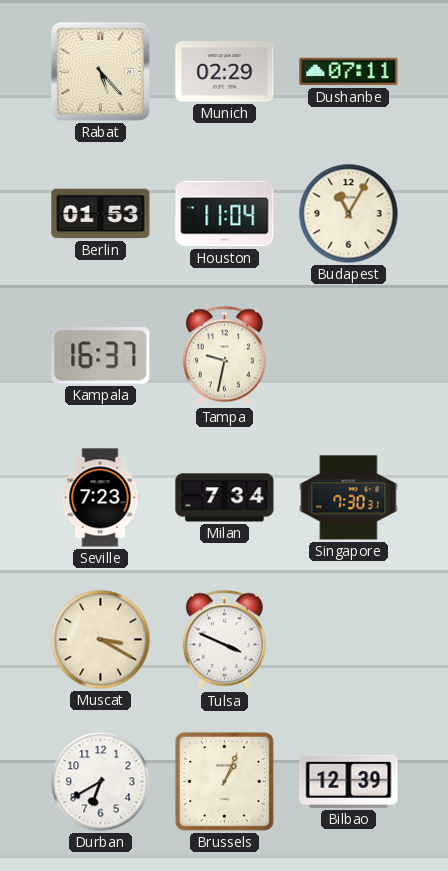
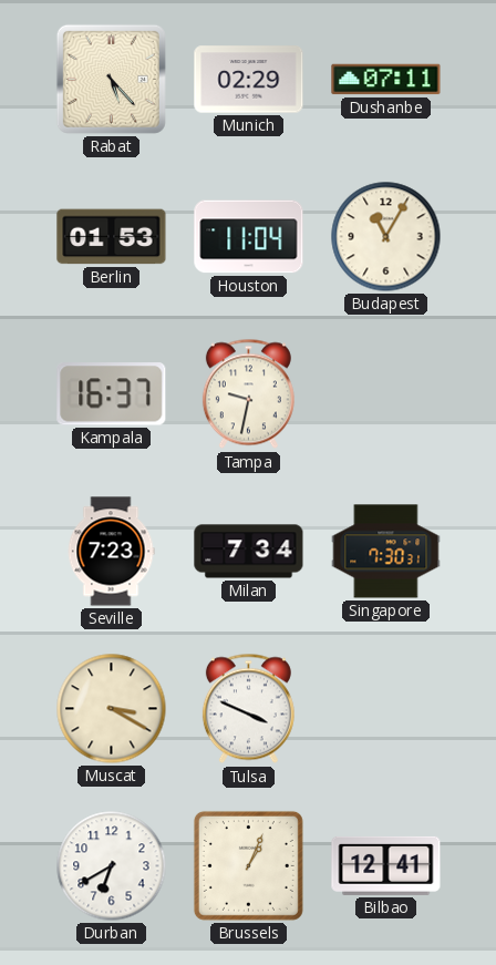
Bilbao: 12:39 -> 12:41 (386, 865)
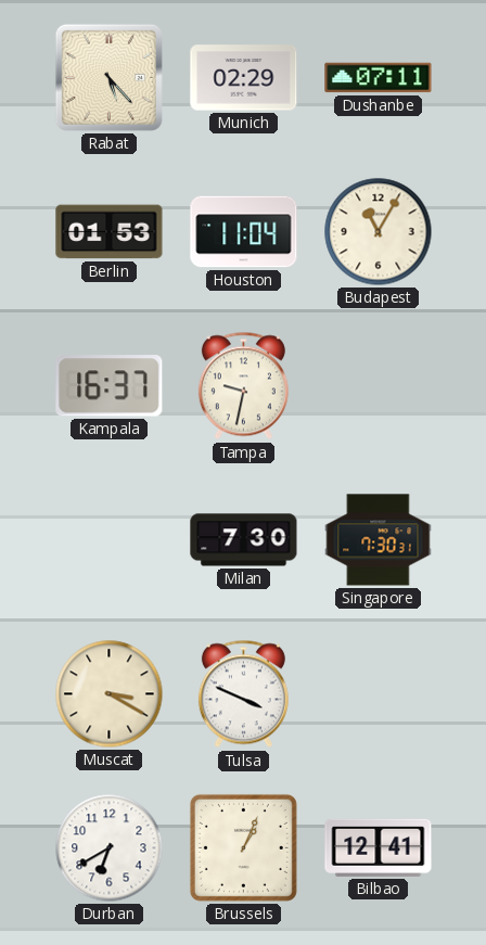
Seville: 7:23 -> none (111, 552)
Milan: 7:34 -> 7:30 (244, 540)
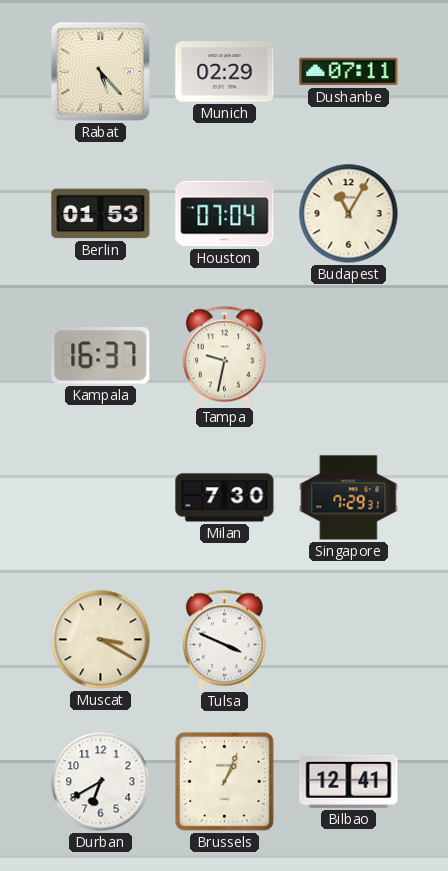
Houston: 11:04 -> 07:04 (225, 214)
Singapore: 7:30 -> 7:29 (349, 498)
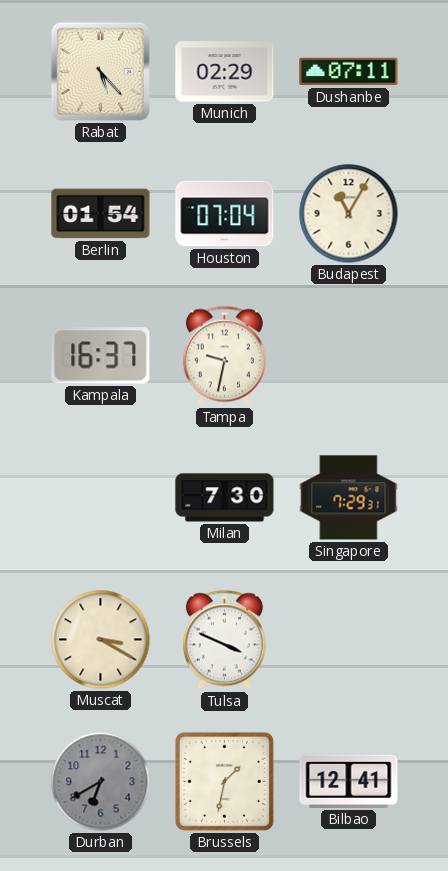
Berlin: 01:53 -> 01:54 (101, 214)
Durban dial: white -> grey (101, 782)
Brussels: 1:04 -> 1:32 (224, 781)
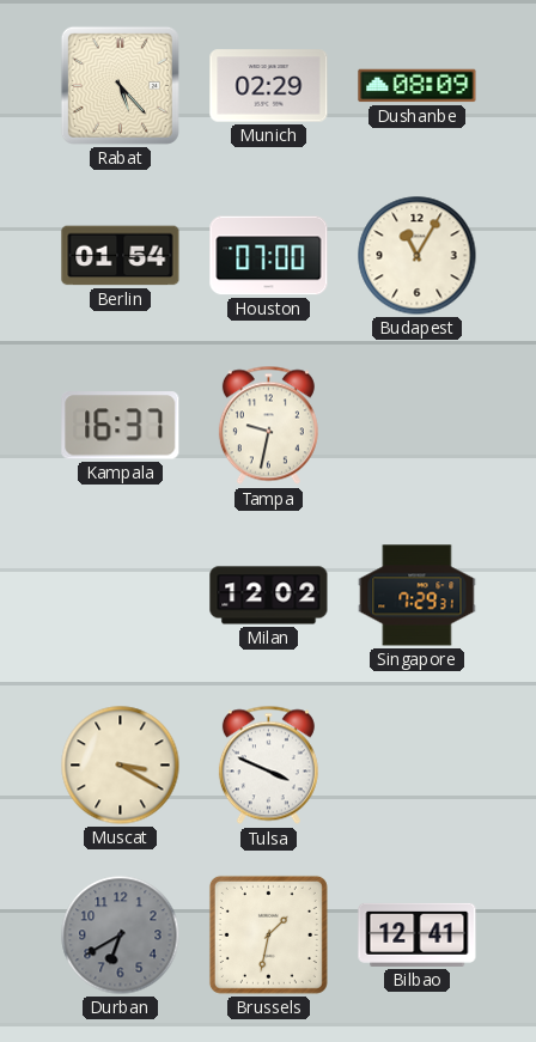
Dushanbe: 07:11 -> 08:09 (418, 86)
Houston: 07:04 -> 07:00 (269, 256)
Milan: 7:30 -> 12:02 (269, 596)
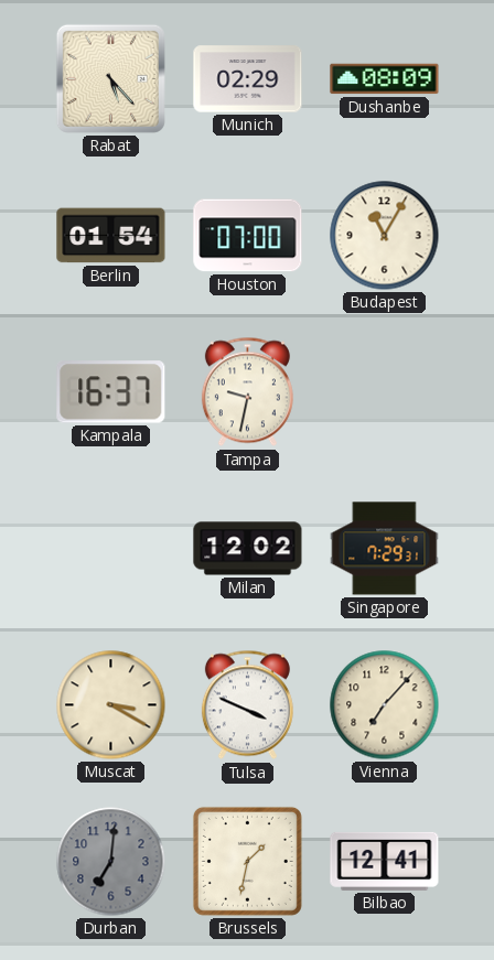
Vienna: none -> 7:07 (385, 705)
Durban: 6:40 -> 7:01 (111, 862)
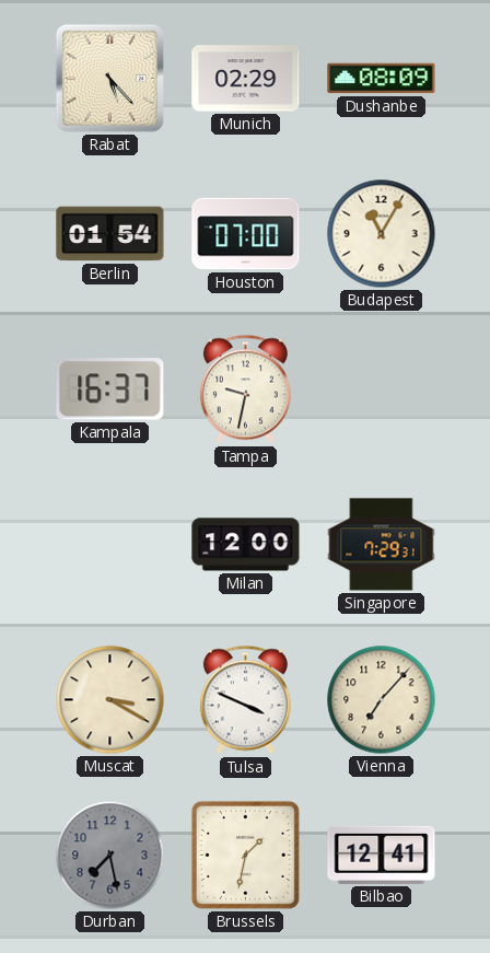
Milan: 12:02 -> 12:00 (246, 545)
Durban: 7:01 -> 7:28 (110, 856)
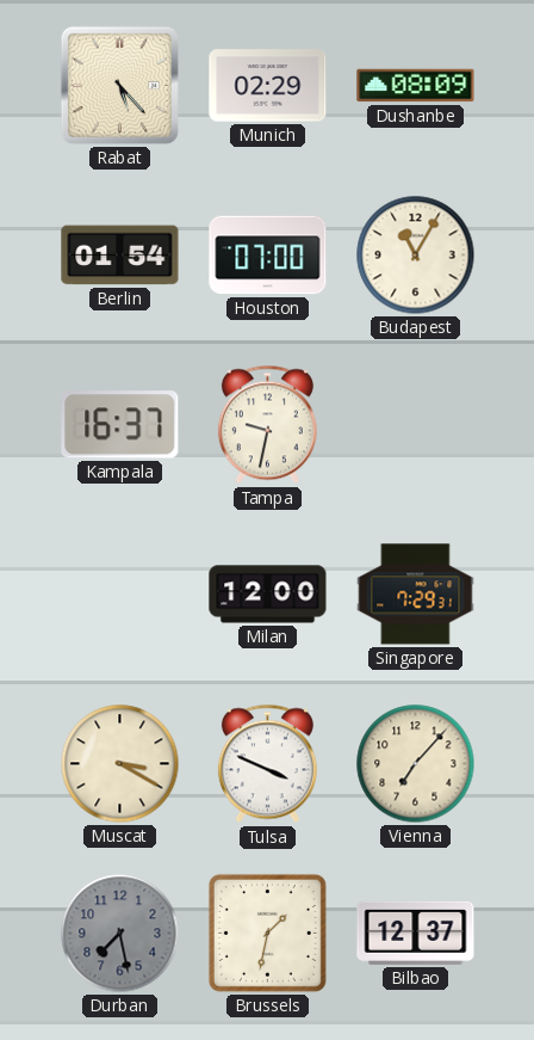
Bilbao: 12:41 -> 12:37 (416, 933)
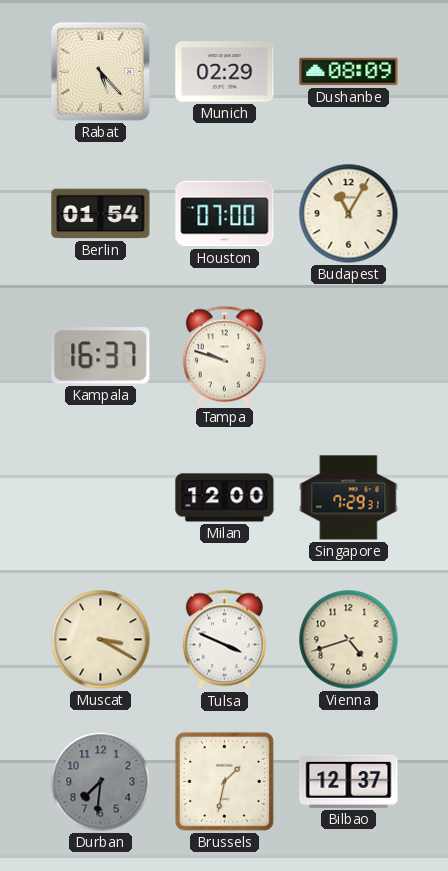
Tampa: 9:32 -> 9:48 (224, 356)
Vienna: 7:07 -> 4:42 (349, 640)
Durban: 7:28 -> 7:31 (101, 782)
